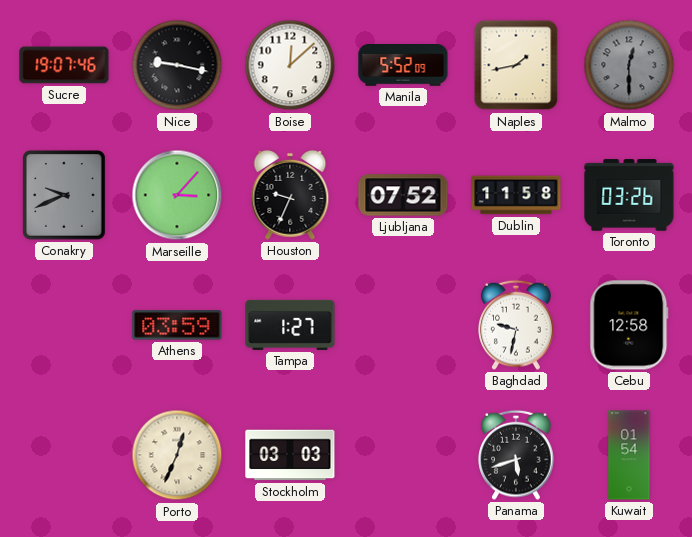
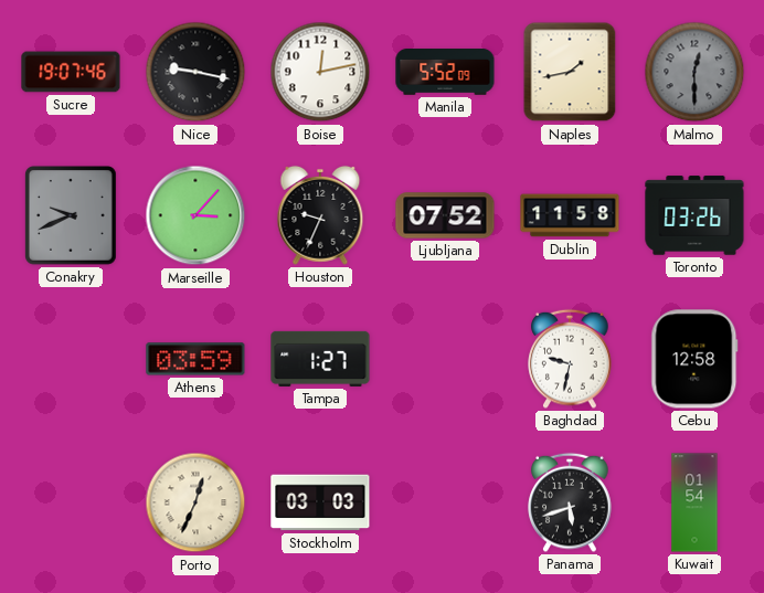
Boise: 12:08 -> 12:13 (320, 72)
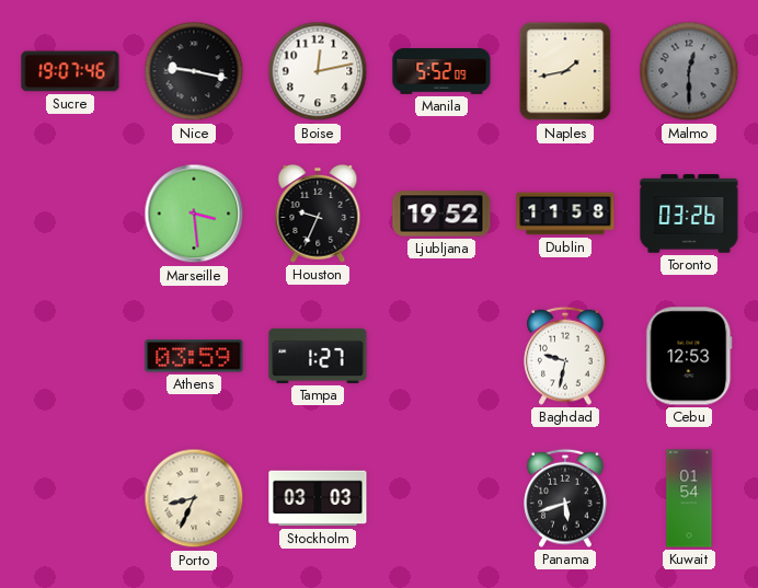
Conakry: 9:41 -> none (72, 216)
Marseille: 3:07 -> 3:29 (194, 214)
Ljubljana: 07:52 -> 19:52 (441, 214)
Cebu: 12:58 -> 12:53 (689, 356)
Porto: 12:34 -> 8:34 (194, 498)
